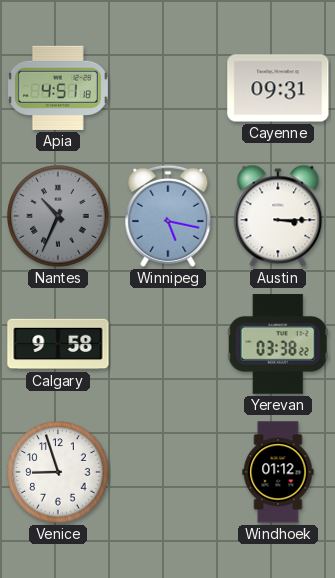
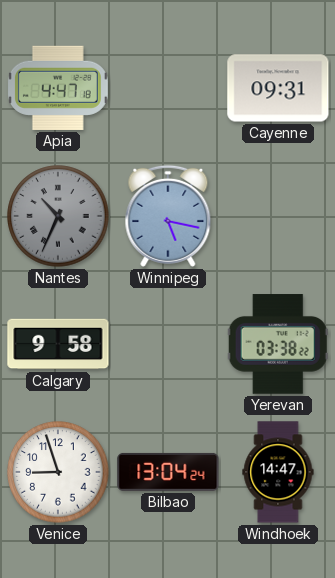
Apia: 4:51 -> 4:47 (58, 88)
Austin: 3:15 -> none (278, 216)
Bilbao: none -> 13:04 (168, 472)
Windhoek: 01:12 -> 14:47 (278, 472)
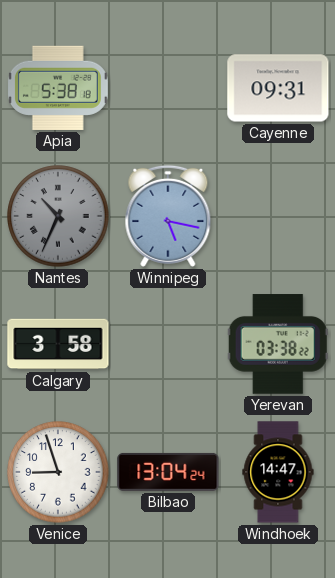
Apia: 4:47 -> 5:38 (58, 88)
Calgary: 9:58 -> 3:58 (58, 344)
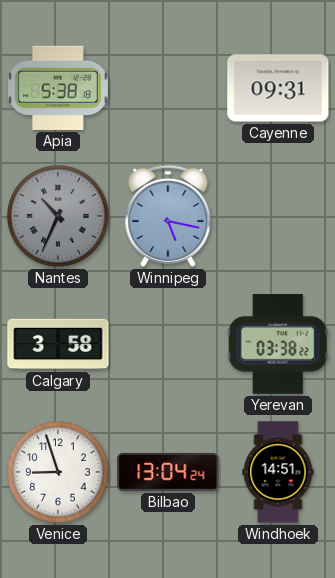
Windhoek: 14:47 -> 14:51 (278, 472)
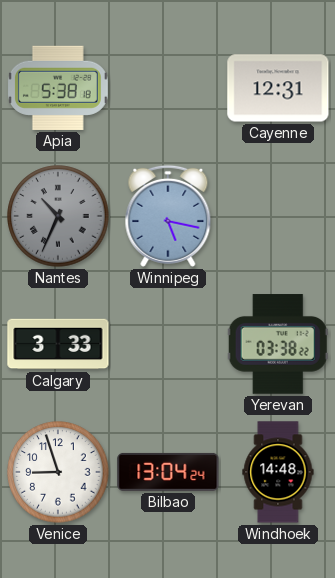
Cayenne: 09:31 -> 12:31 (278, 88)
Calgary: 3:58 -> 3:33 (58, 344)
Windhoek: 14:51 -> 14:48 (278, 472)
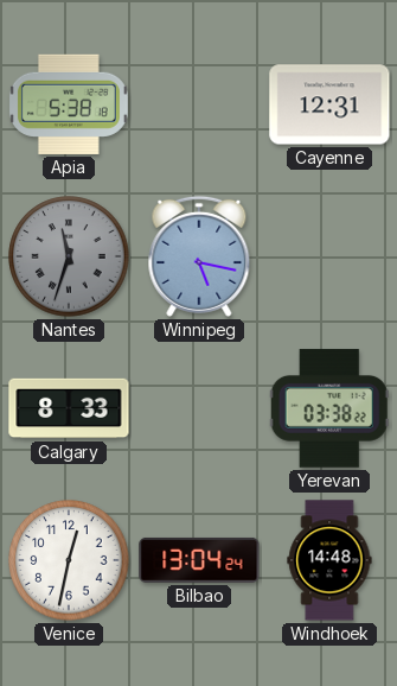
Nantes: 10:34 -> 11:33 (69, 256)
Calgary: 3:33 -> 8:33 (69, 408)
Venice: 8:57 -> 12:32 (69, 560)
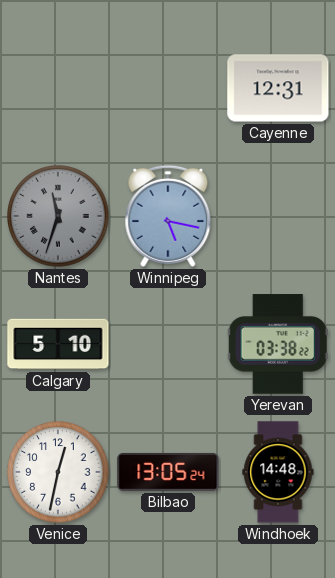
Apia: 5:38 -> none (69, 104)
Calgary: 8:33 -> 5:10 (58, 344)
Bilbao: 13:04 -> 13:05 (168, 472)
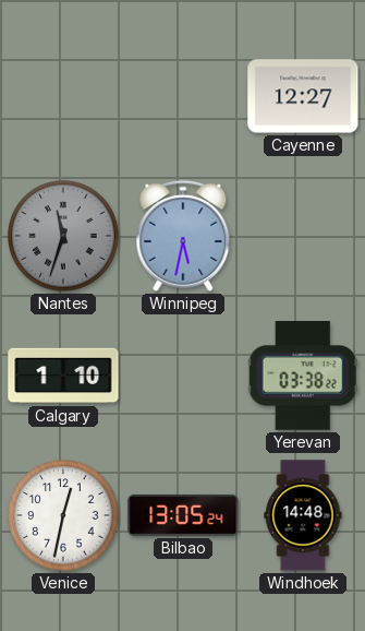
Cayenne: 12:31 -> 12:27 (303, 96)
Winnipeg: 5:17 -> 5:32 (183, 236)
Calgary: 5:10 -> 1:10 (63, 376)
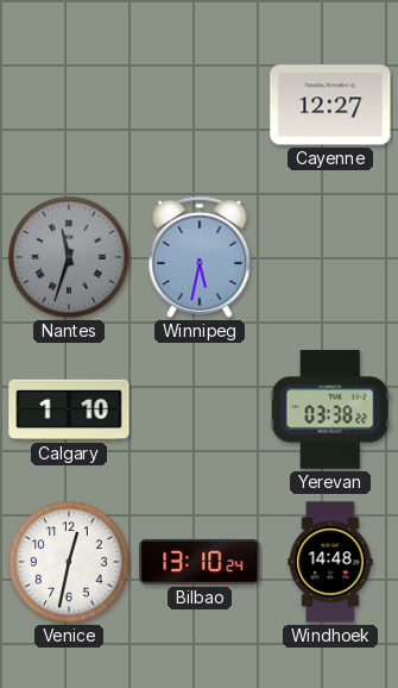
Bilbao: 13:05 -> 13:10 (200, 562)
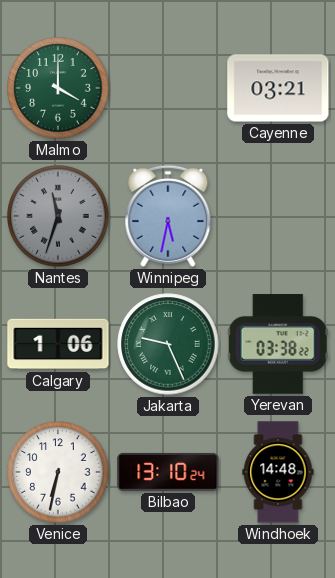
Malmo: none -> 4:00 (58, 88)
Cayenne: 12:27 -> 03:21 (278, 88)
Calgary: 1:10 -> 1:06 (58, 344)
Jakarta: none -> 9:26 (168, 344)
Venice: 12:32 -> 6:32 (58, 472)
